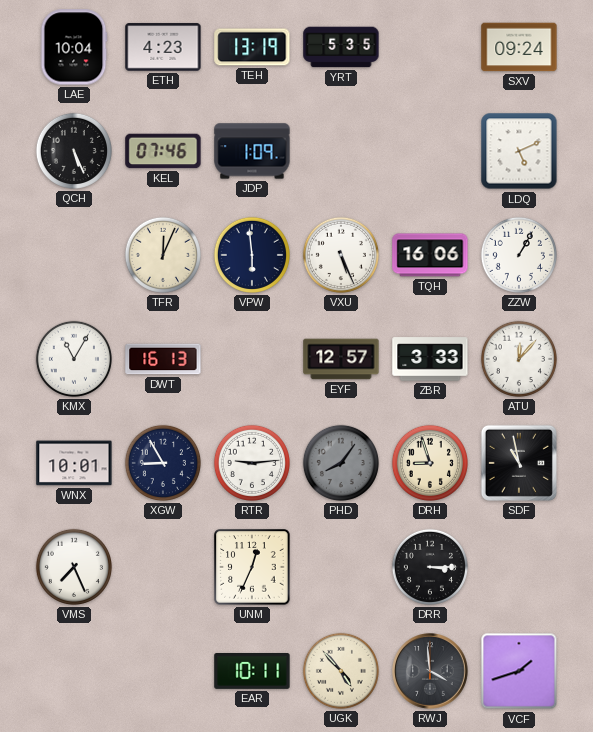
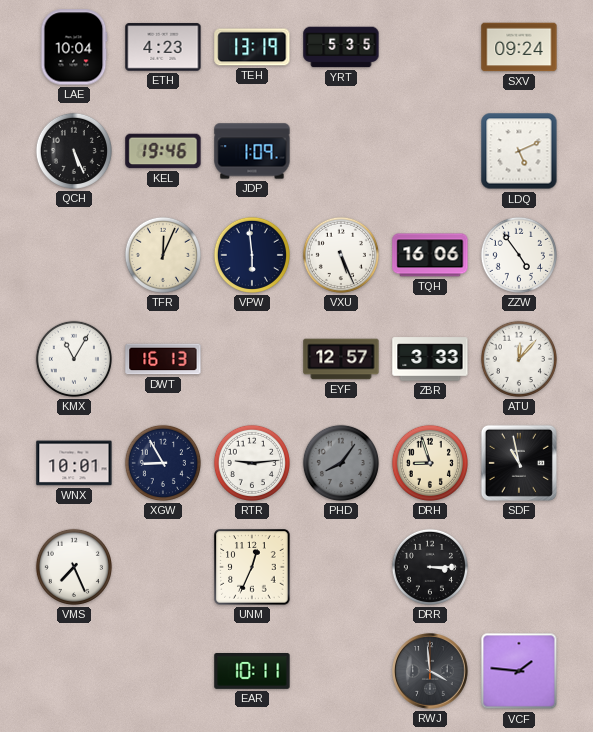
KEL: 07:46 -> 19:46 (163, 151)
ZZW: 1:05 -> 4:54 (519, 255)
UGK: 4:53 -> none (341, 671)
VCF: 1:42 -> 1:46 (519, 671)
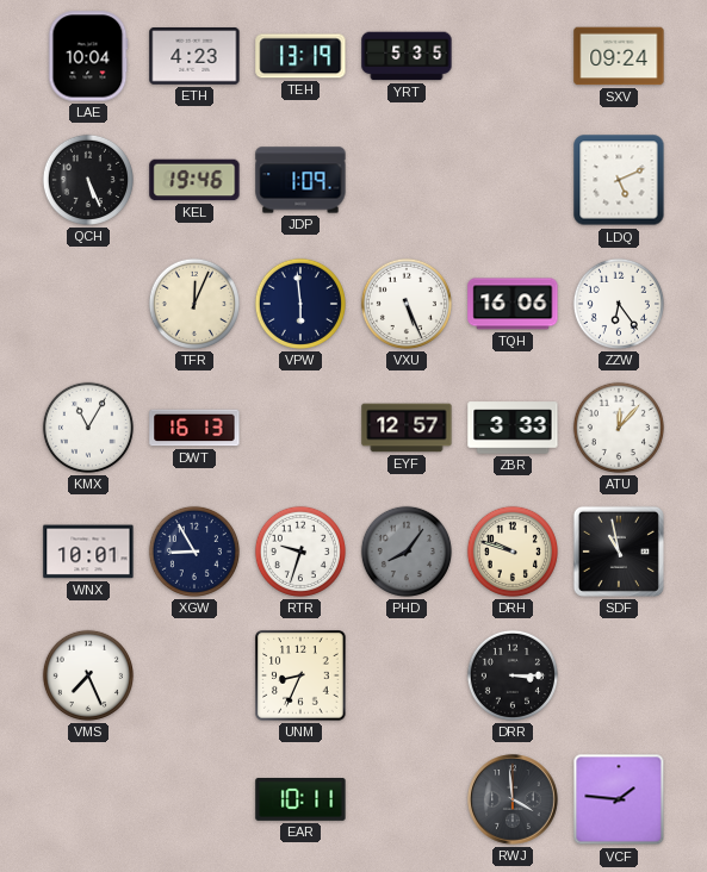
ZZW: 4:54 -> 6:24 (619, 304)
RTR: 9:14 -> 9:33 (300, 552)
DRH: 8:57 -> 9:48 (513, 552)
UNM: 12:34 -> 8:34 (300, 675)
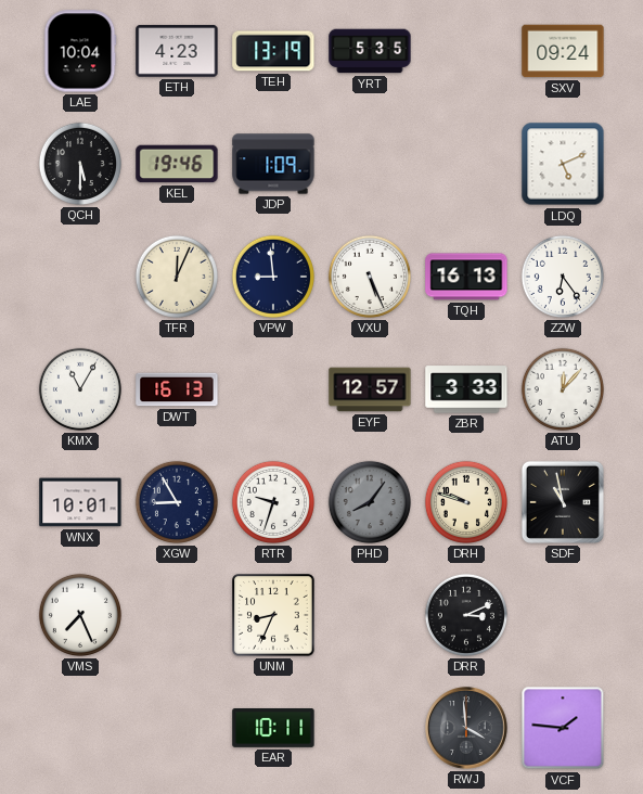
QCH: 5:26 -> 5:30 (80, 164)
VPW: 5:59 -> 8:59 (273, 277)
TQH: 16:06 -> 16:13 (466, 277)
DRR: 3:15 -> 3:11 (466, 615)
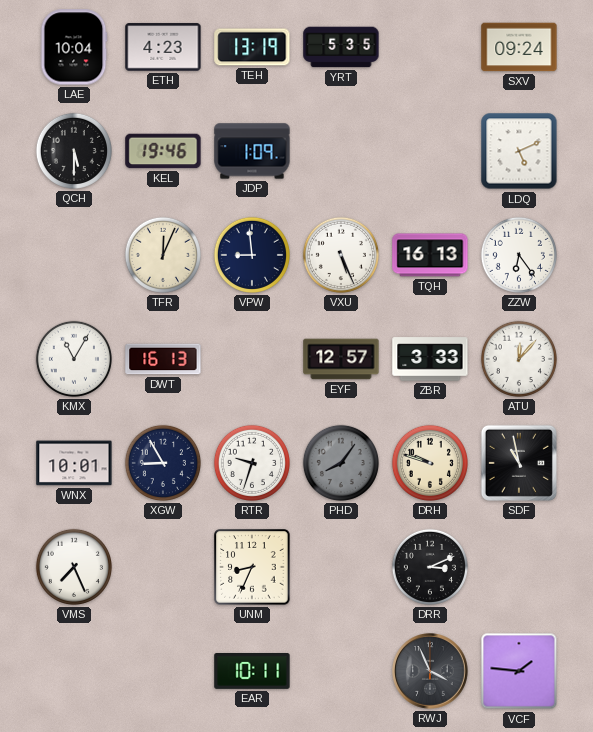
RWJ: 3:59 -> 3:56 (430, 671)
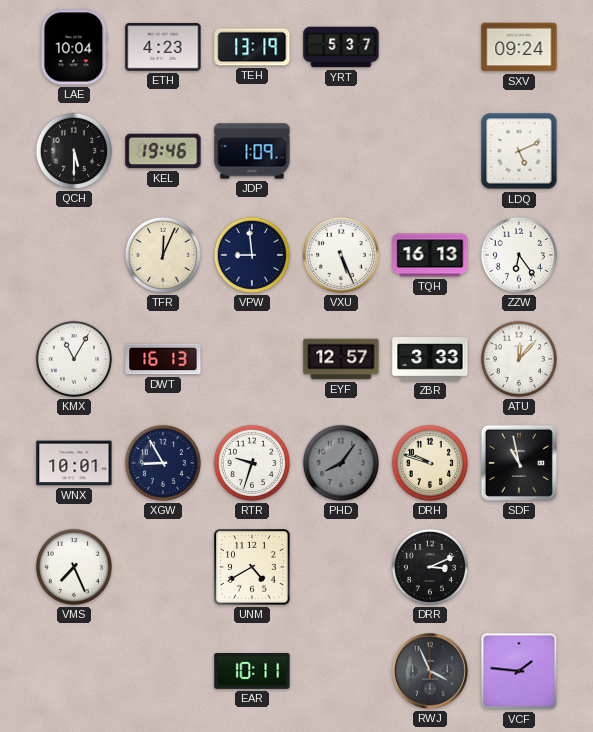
YRT: 5:35 -> 5:37 (341, 47)
UNM: 8:34 -> 4:40 (252, 567)
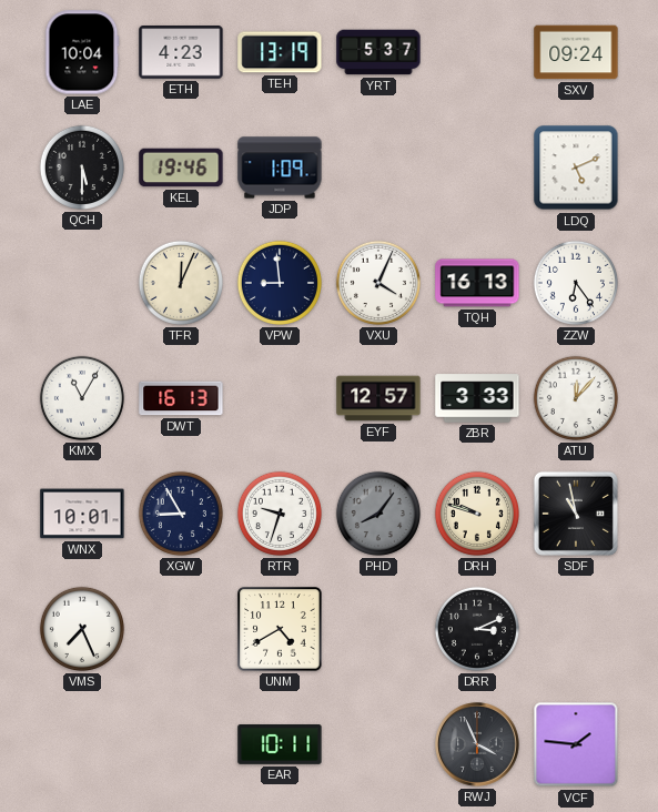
VXU: 5:26 -> 4:04 (378, 283)
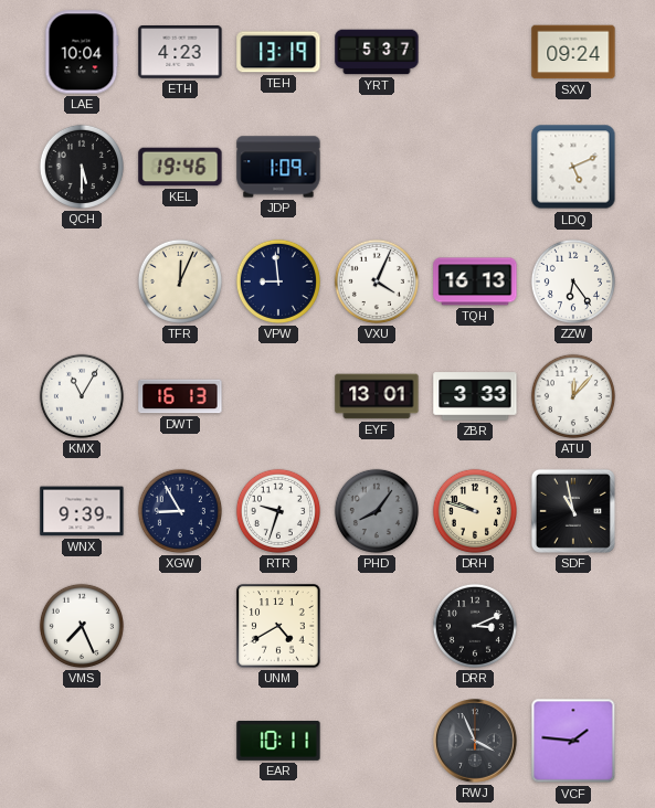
EYF: 12:57 -> 13:01 (377, 396)
WNX: 10:01 -> 9:39 (82, 511)
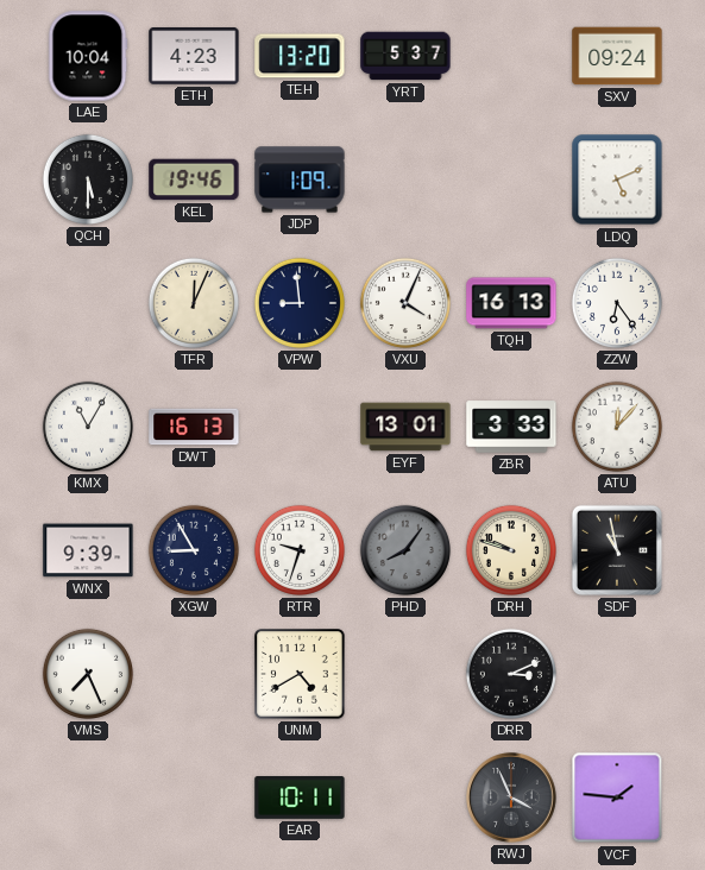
TEH: 13:19 -> 13:20 (300, 56)
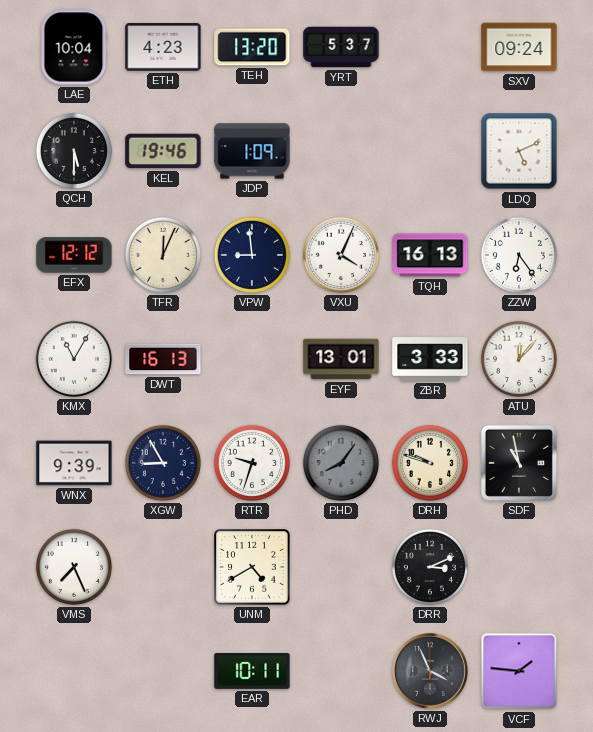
EFX: none -> 12:12 (74, 255)
